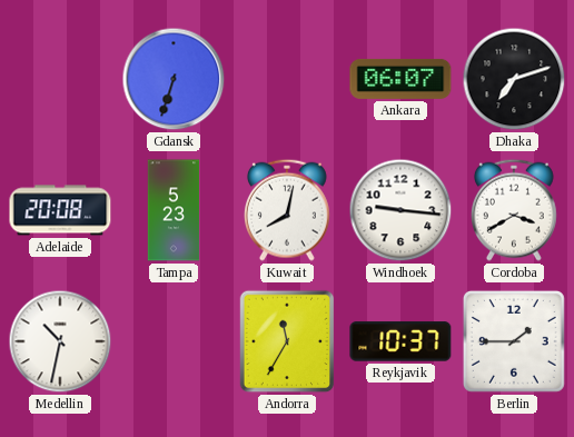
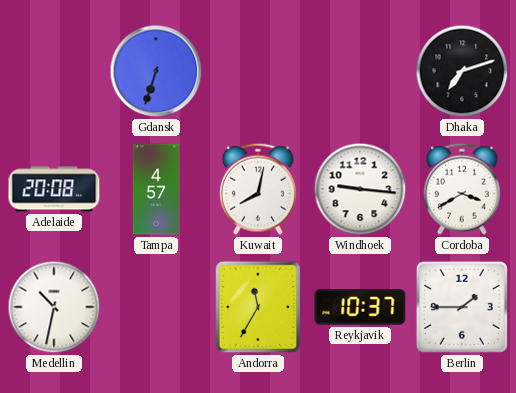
Ankara: 06:07 -> none (400, 79)
Tampa: 5:23 -> 4:57 (156, 189)
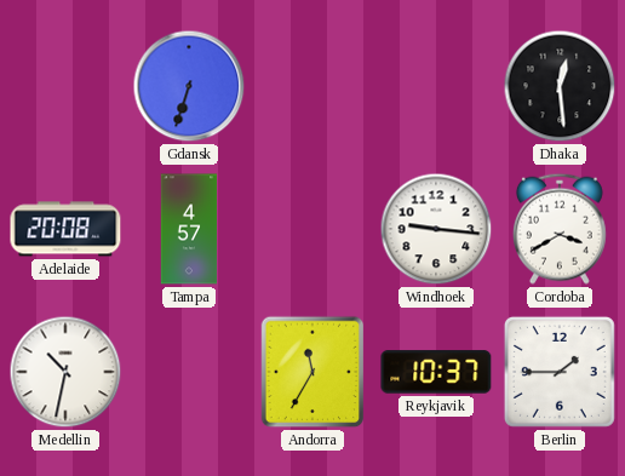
Dhaka: 7:12 -> 12:29 (560, 86)
Kuwait: 8:02 -> none (258, 189)
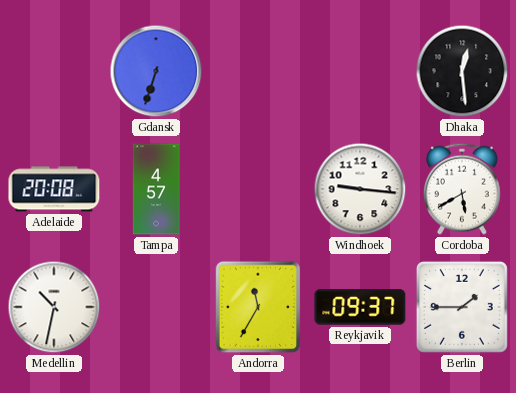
Cordoba: 3:40 -> 5:40 (462, 189)
Reykjavik: 10:37 -> 09:37 (360, 307)
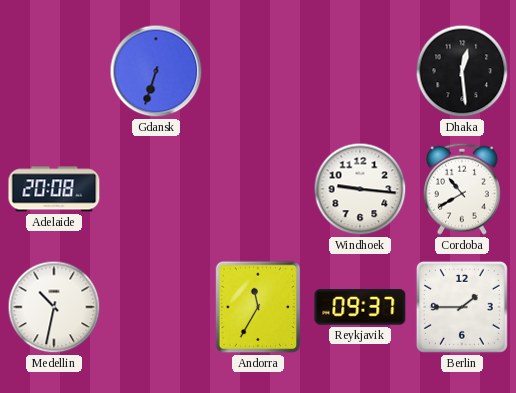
Tampa: 4:57 -> none (156, 189)
Cordoba: 5:40 -> 10:40 (462, 189)
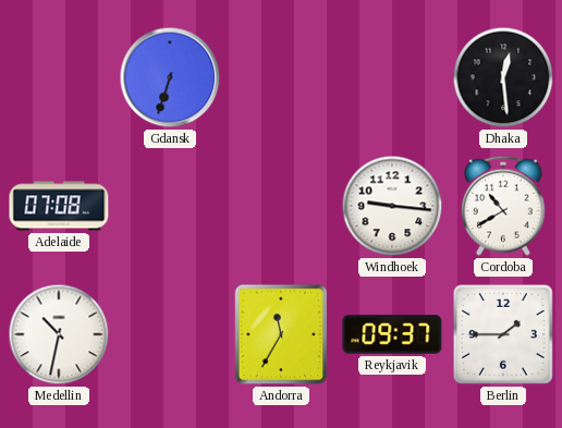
Adelaide: 20:08 -> 07:08 (59, 206)
